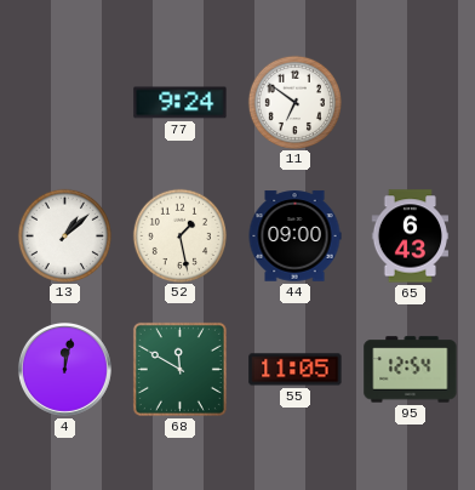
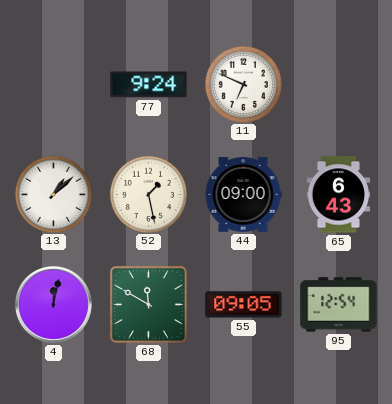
11: 6:51 -> 6:49 (243, 84)
55: 11:05 -> 09:05 (244, 305)
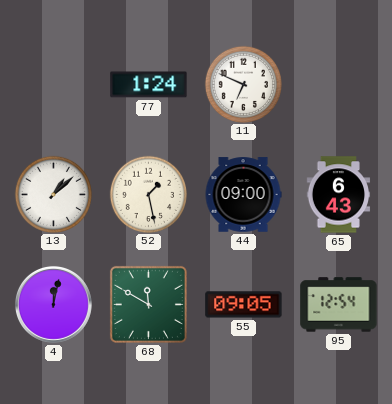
77: 9:24 -> 1:24 (149, 85)
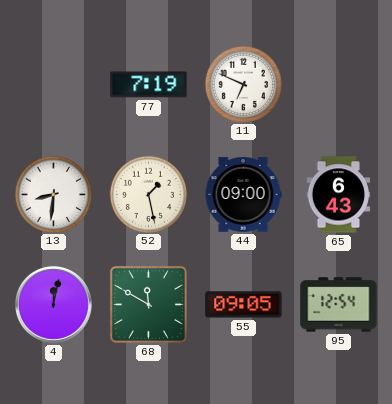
77: 1:24 -> 7:19 (149, 85)
13: 1:08 -> 8:31 (53, 194)
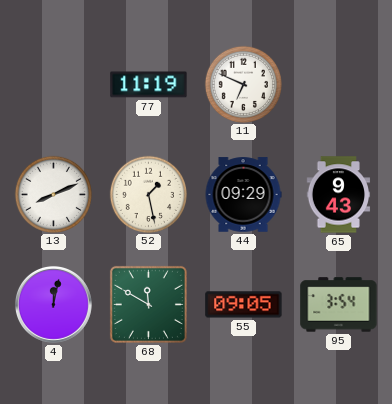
77: 7:19 -> 11:19 (149, 85)
13: 8:31 -> 8:11 (53, 194)
44: 09:00 -> 09:29 (243, 195)
65: 6:43 -> 9:43 (339, 195)
95: 12:54 -> 3:54 (339, 305)
